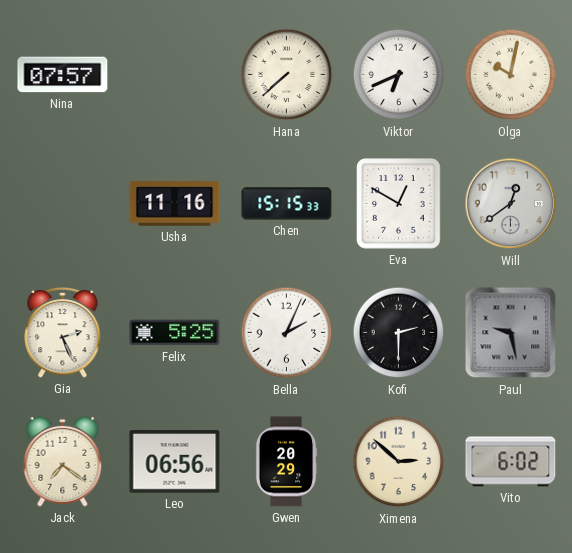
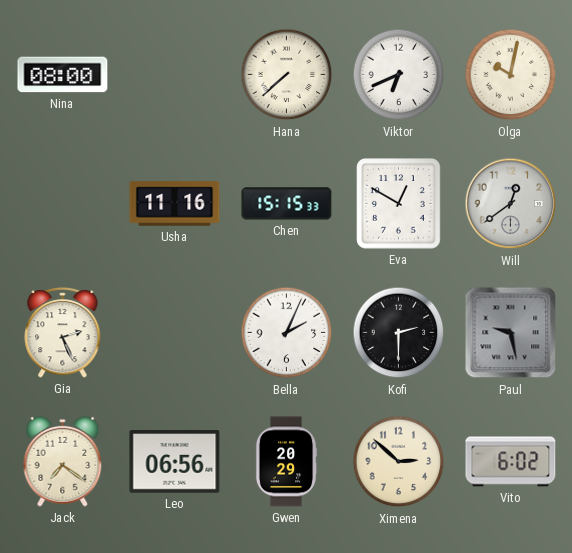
Nina: 07:57 -> 08:00 (63, 75)
Felix: 5:25 -> none (175, 333)
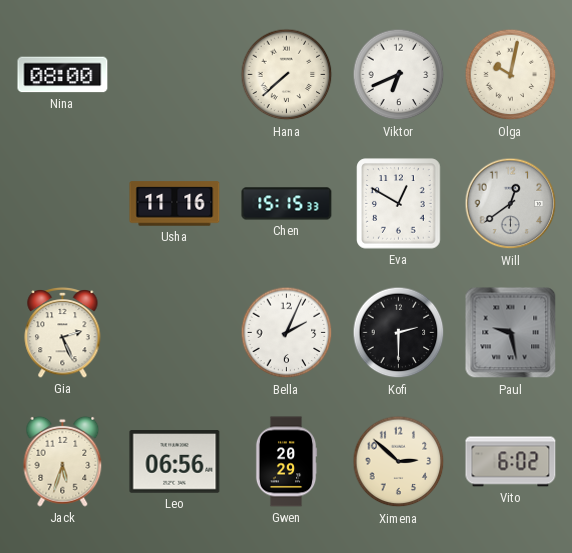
Jack: 7:21 -> 5:33 (63, 461)
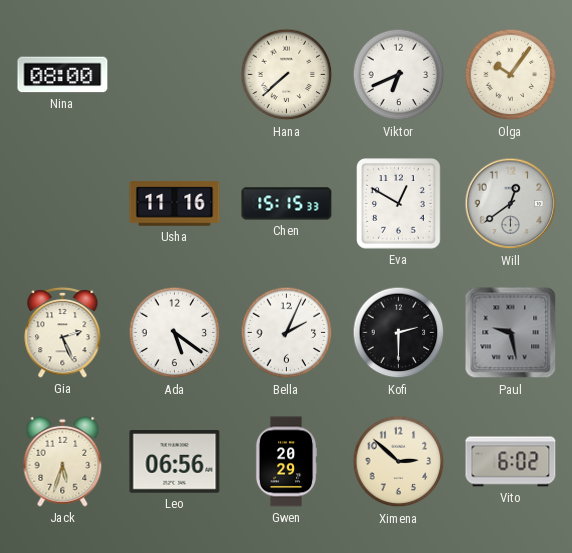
Olga: 10:02 -> 10:06 (511, 75)
Ada: none -> 5:21 (175, 333)
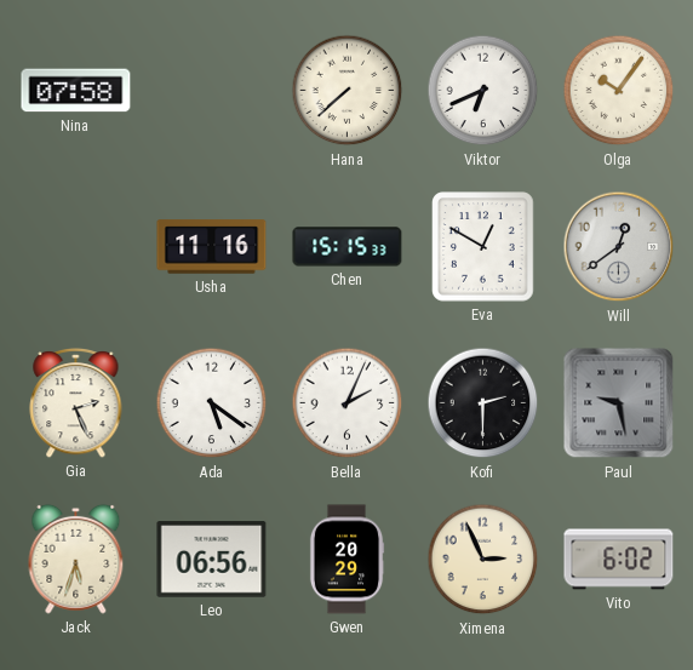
Nina: 08:00 -> 07:58 (76, 91)
Ximena: 2:52 -> 2:56 (483, 560)
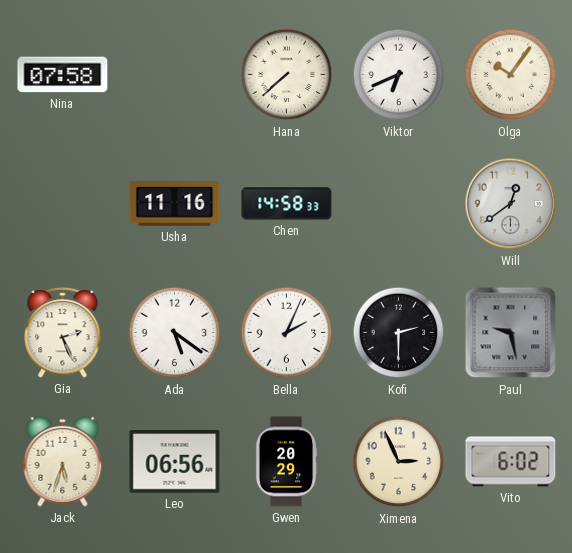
Chen: 15:15 -> 14:58 (287, 204)
Eva: 12:50 -> none (483, 247)
